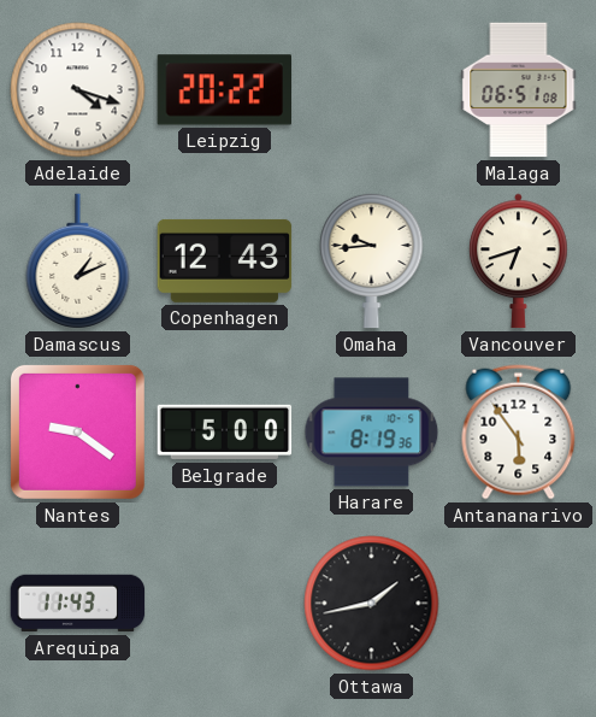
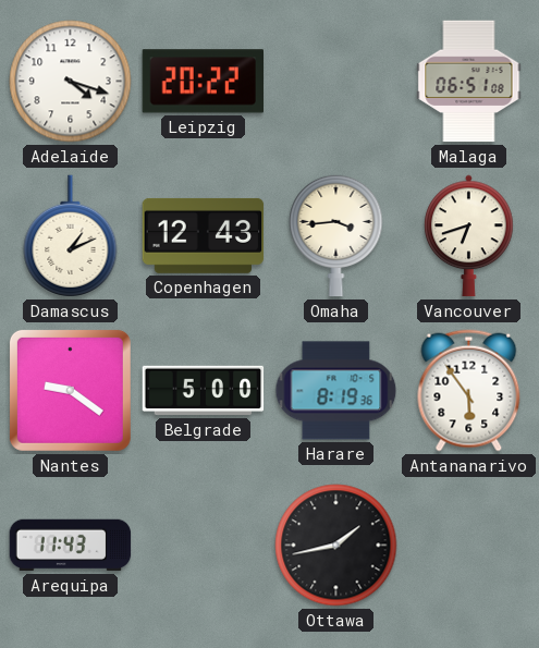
Omaha: 9:44 -> 3:44 (336, 235)
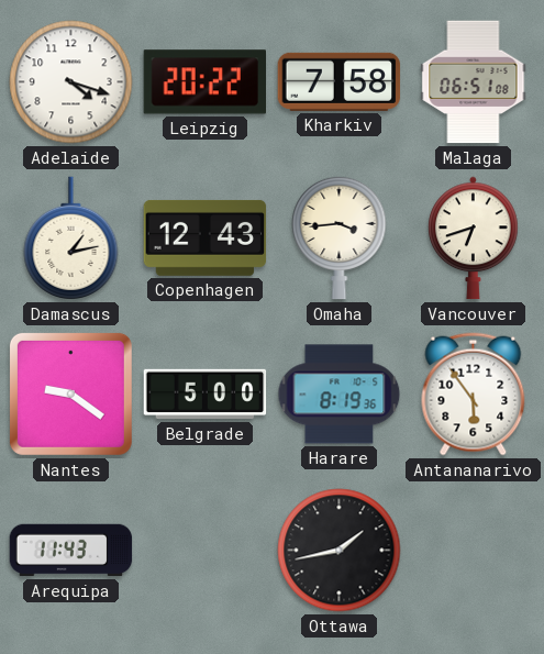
Kharkiv: none -> 7:58 (340, 81)
Damascus: 1:11 -> 1:13 (71, 239)
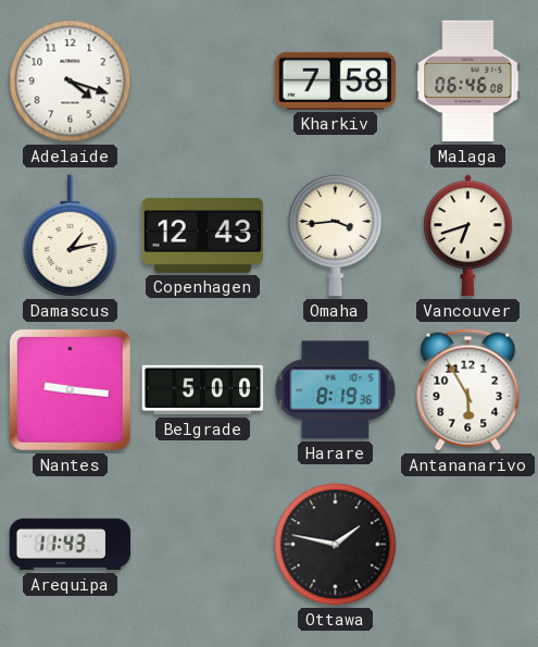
Leipzig: 20:22 -> none (204, 82)
Malaga: 06:51 -> 06:46 (468, 82)
Nantes: 9:21 -> 9:16 (70, 389)
Antananarivo: 5:54 -> 5:55 (468, 390)
Ottawa: 1:43 -> 1:47 (336, 545)
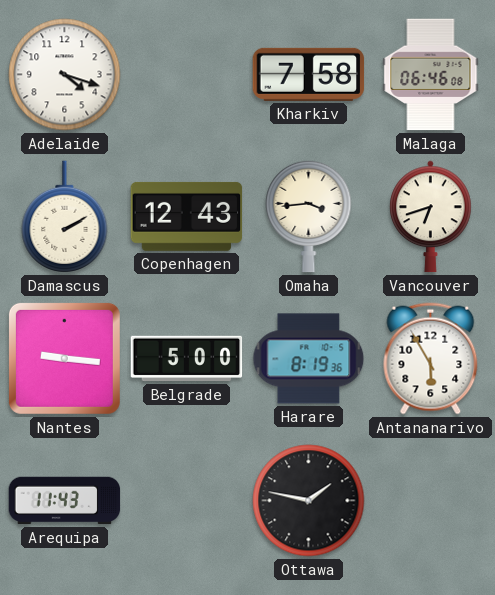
Damascus: 1:13 -> 2:10 (65, 217)
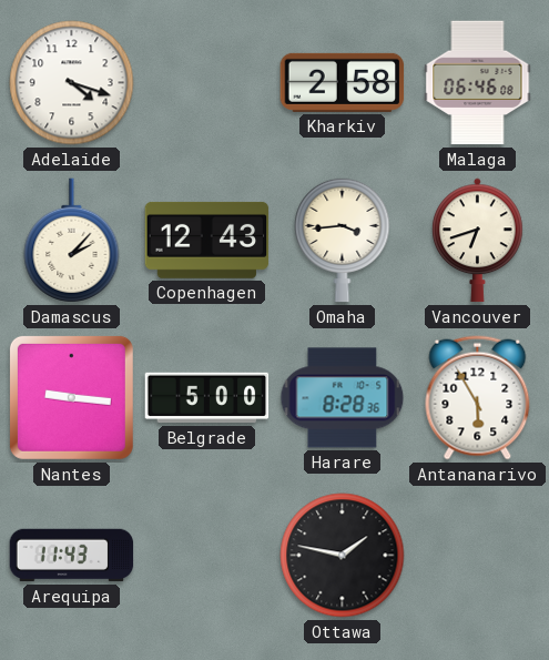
Kharkiv: 7:58 -> 2:58 (343, 82)
Damascus: 2:10 -> 2:07 (72, 241)
Harare: 8:19 -> 8:28 (343, 398)
